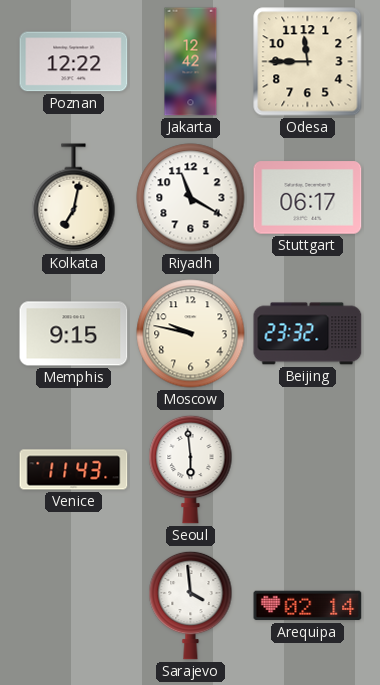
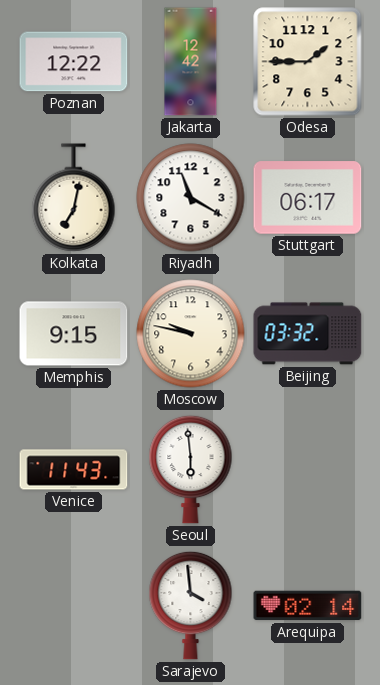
Odesa: 11:45 -> 1:45 (308, 62)
Beijing: 23:32 -> 03:32 (308, 334)
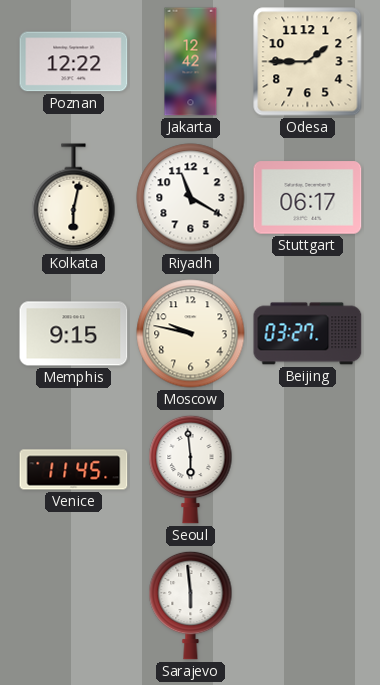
Kolkata: 7:02 -> 6:02 (74, 198)
Beijing: 03:32 -> 03:27 (308, 334)
Venice: 11:43 -> 11:45 (74, 470)
Sarajevo: 3:59 -> 5:59 (191, 605)
Arequipa: 02:14 -> none (308, 606)
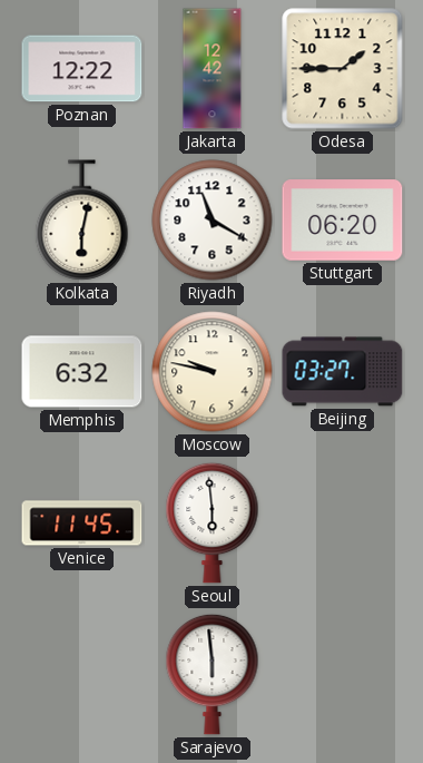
Stuttgart: 06:17 -> 06:20 (343, 221)
Memphis: 9:15 -> 6:32 (82, 372)
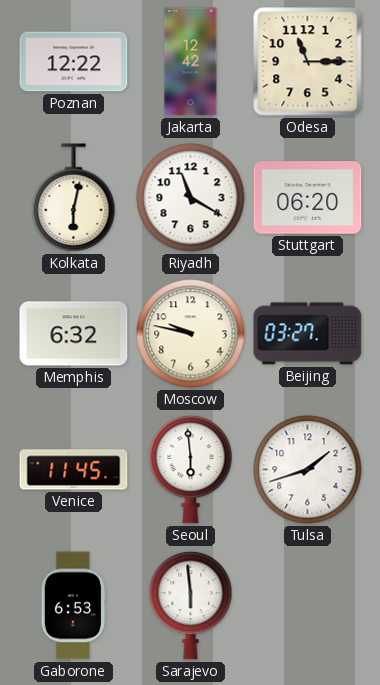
Odesa: 1:45 -> 11:15 (308, 62)
Tulsa: none -> 1:42 (308, 470)
Gaborone: none -> 6:53 (73, 606)
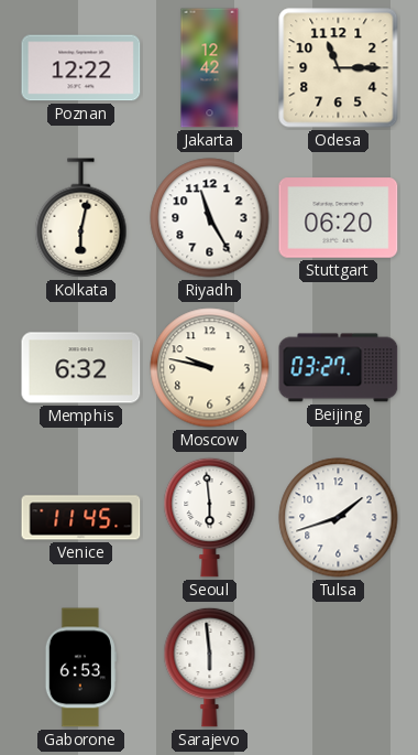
Riyadh: 11:20 -> 11:25 (210, 218)
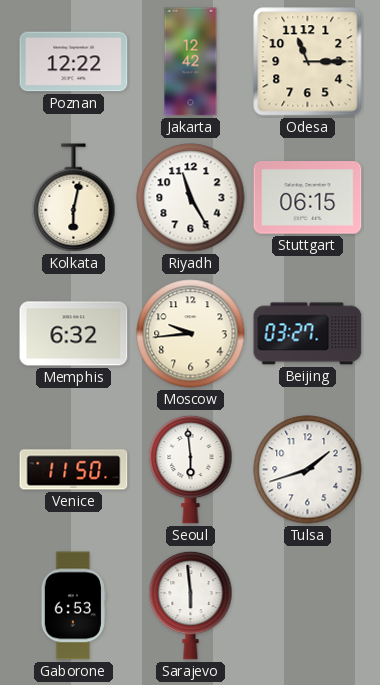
Stuttgart: 06:20 -> 06:15 (308, 198)
Moscow: 9:47 -> 9:44 (191, 334)
Venice: 11:45 -> 11:50 (74, 470)
